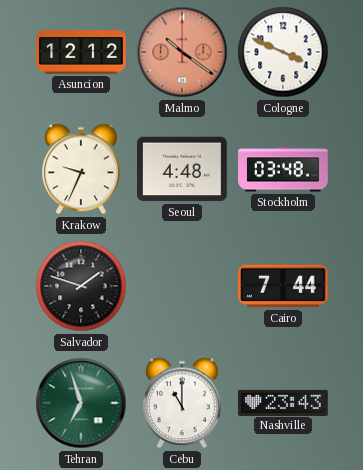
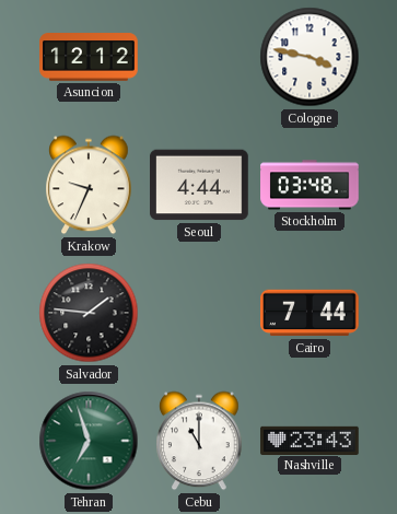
Malmo: 10:21 -> none (182, 52)
Cologne: 3:49 -> 3:47 (310, 57)
Seoul: 4:48 -> 4:44 (200, 185)
Salvador: 1:48 -> 1:46 (89, 313)
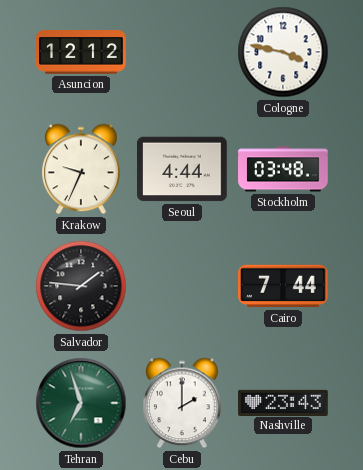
Cebu: 11:00 -> 2:00 (182, 403)
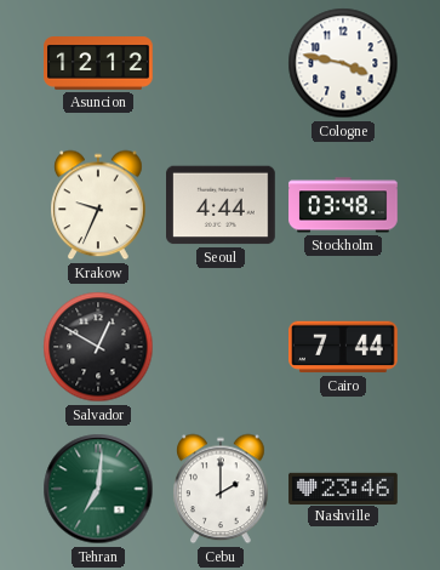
Salvador: 1:46 -> 12:50 (98, 347)
Tehran: 6:57 -> 7:01 (98, 489)
Nashville: 23:43 -> 23:46 (343, 488)
